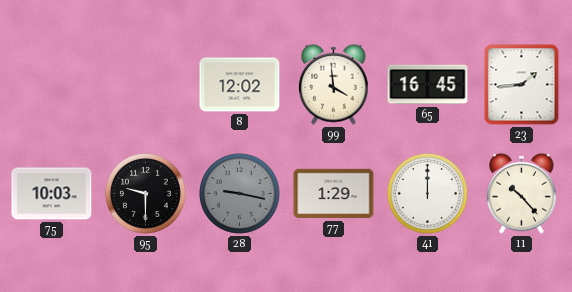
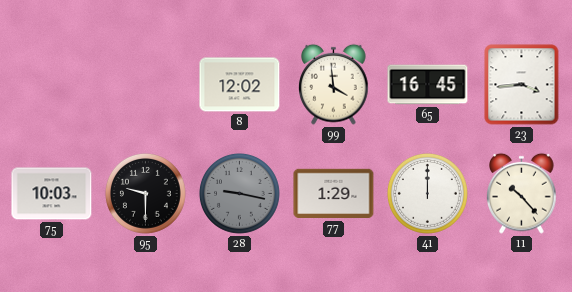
23: 1:44 -> 3:44 (522, 85)
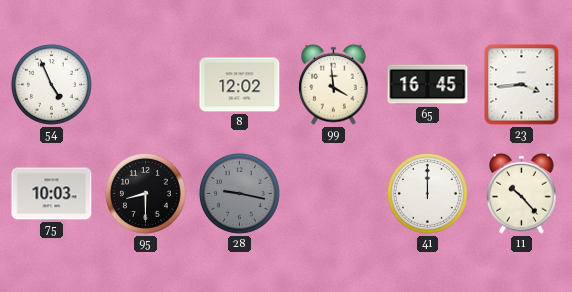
54: none -> 4:56 (51, 84)
95: 9:30 -> 8:30 (145, 193)
77: 1:29 -> none (334, 194)
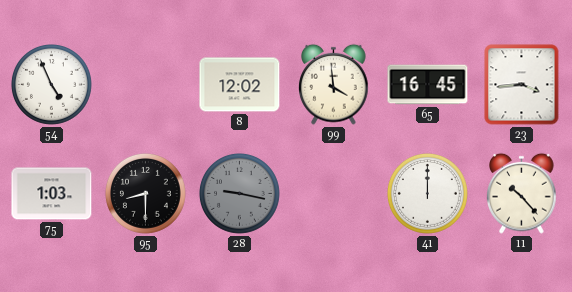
75: 10:03 -> 1:03 (52, 194)
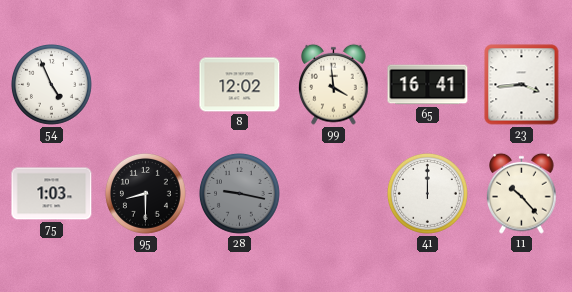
65: 16:45 -> 16:41 (428, 85)
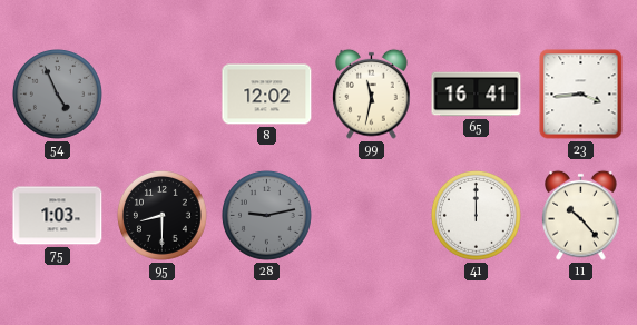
54 dial: white -> grey (57, 93)
99: 3:59 -> 11:32 (372, 93)
28: 9:17 -> 9:13 (266, 215)
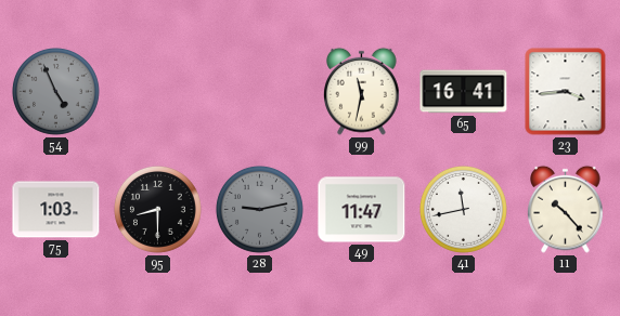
8: 12:02 -> none (267, 95)
49: none -> 11:47 (362, 210)
41: 12:00 -> 11:43 (463, 209)
